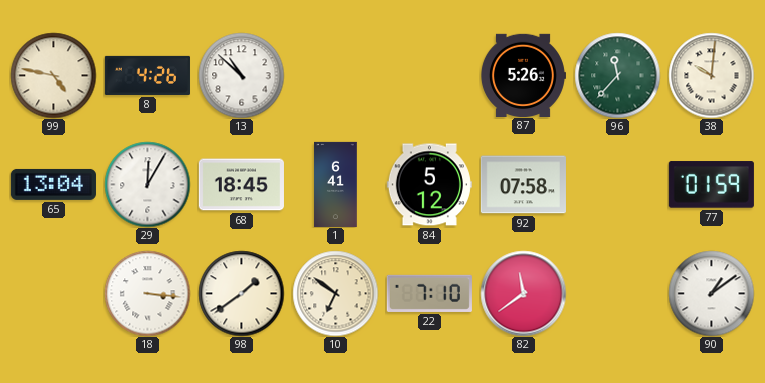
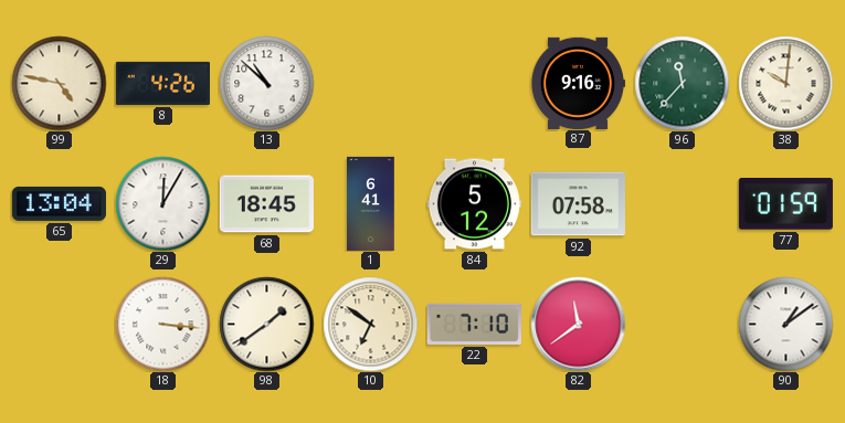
87: 5:26 -> 9:16 (578, 83)
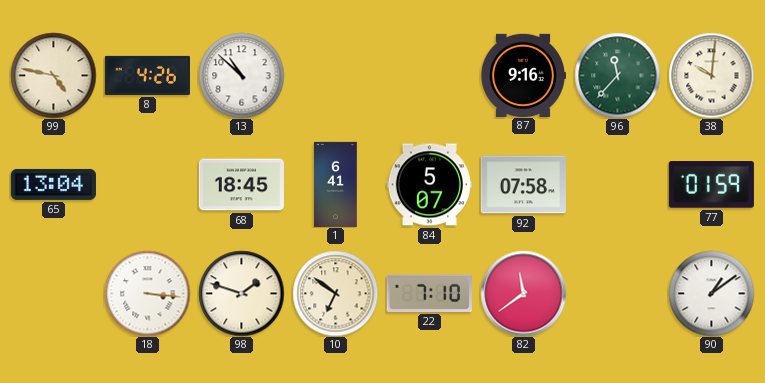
29: 12:05 -> none (162, 203)
84: 5:12 -> 5:07 (429, 185)
98: 1:39 -> 1:48 (241, 293)
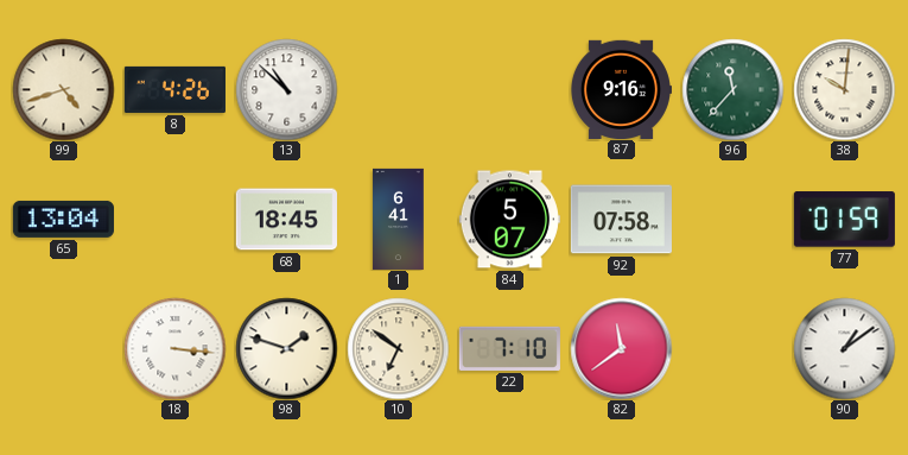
99: 4:47 -> 4:42 (63, 89)
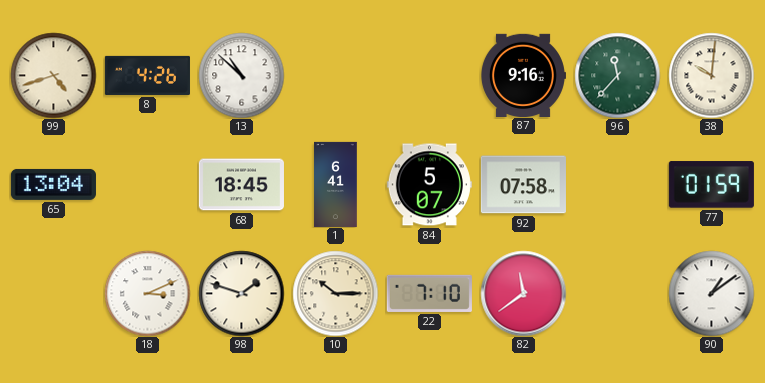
18: 3:16 -> 3:11 (147, 293)
10: 6:51 -> 10:15 (335, 293)
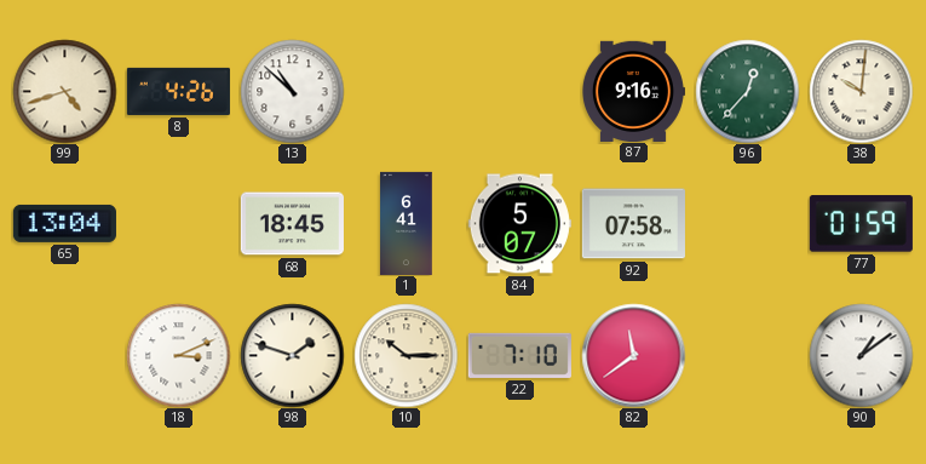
96: 11:37 -> 12:37 (747, 91)
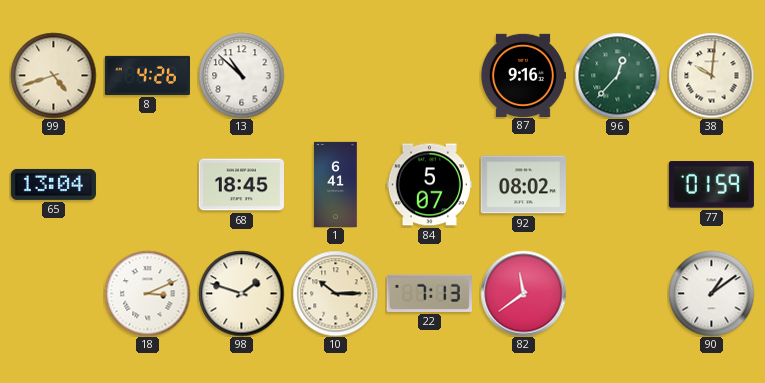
92: 07:58 -> 08:02 (523, 185)
22: 7:10 -> 7:13 (429, 293)
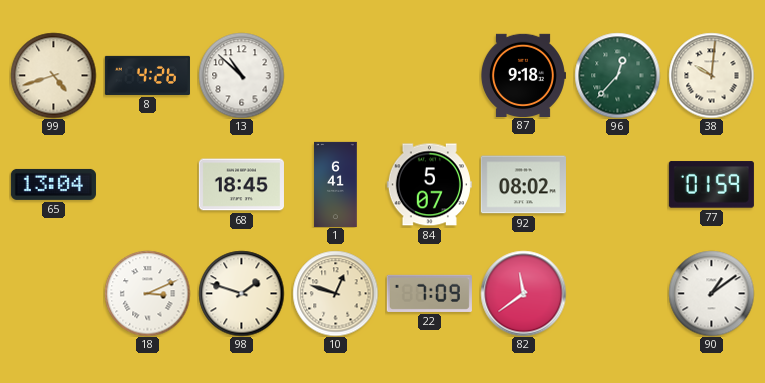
87: 9:16 -> 9:18 (523, 75)
10: 10:15 -> 12:48 (335, 293)
22: 7:13 -> 7:09 (429, 293)
